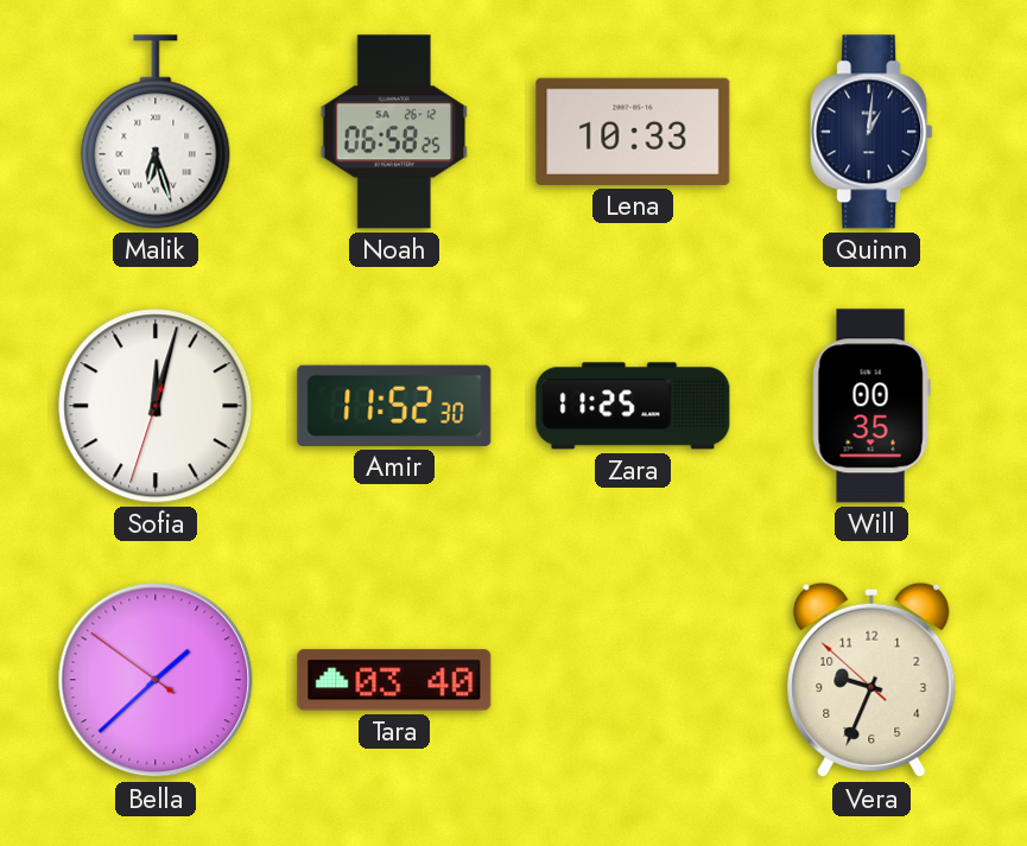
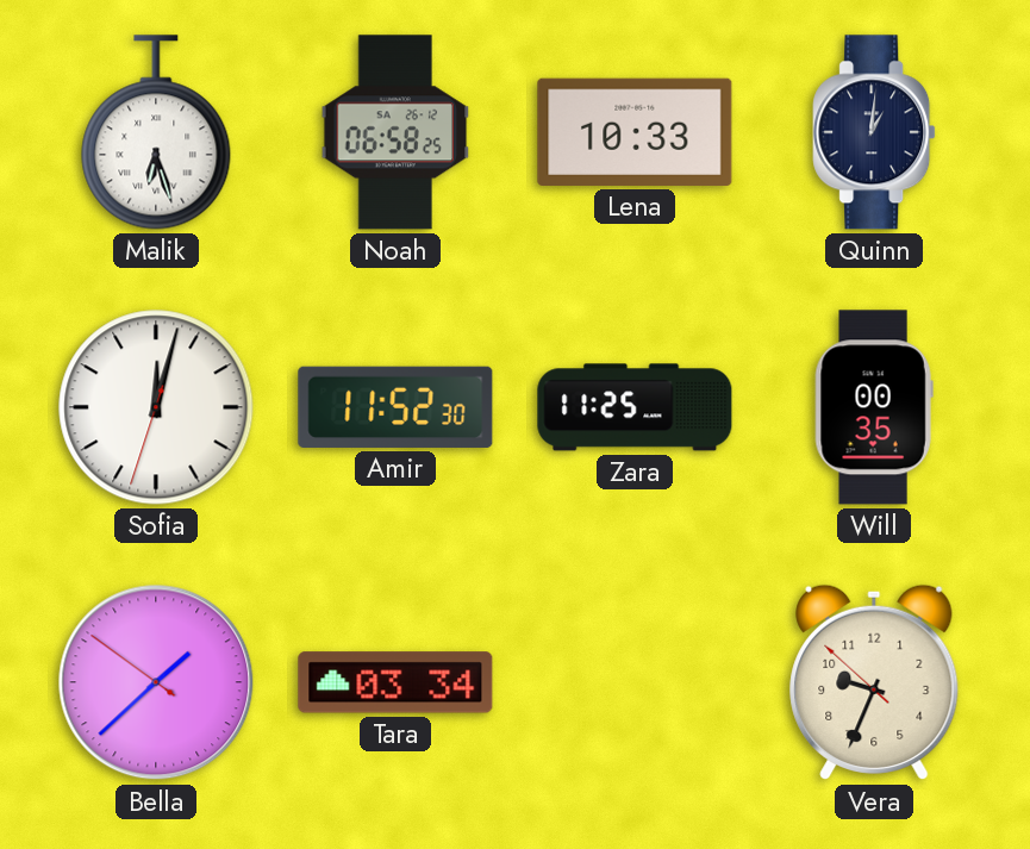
Tara: 03:40 -> 03:34 (395, 682)
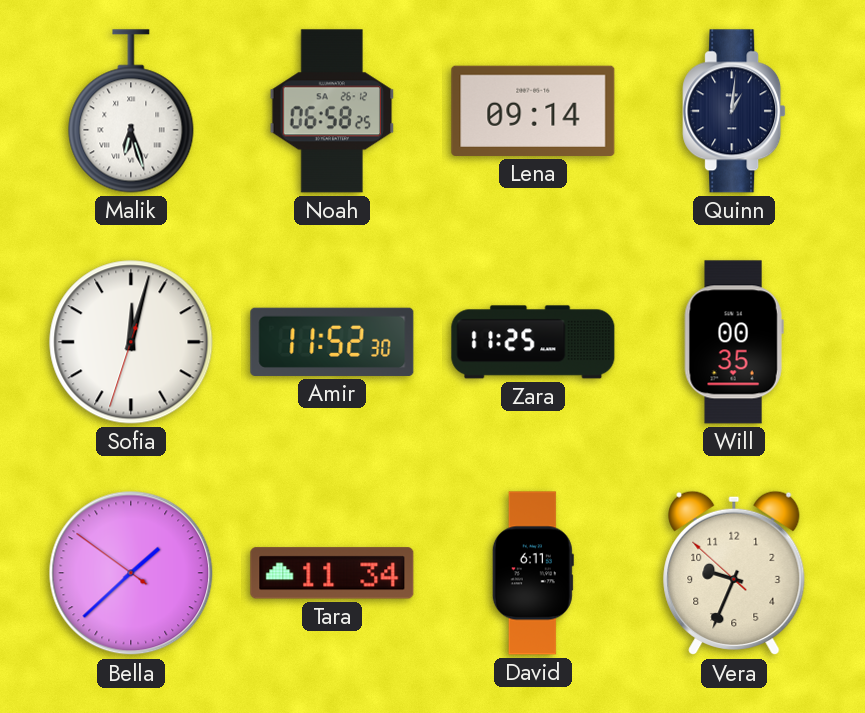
Lena: 10:33 -> 09:14 (533, 111)
Tara: 03:34 -> 11:34 (332, 573)
David: none -> 6:11 (533, 573)
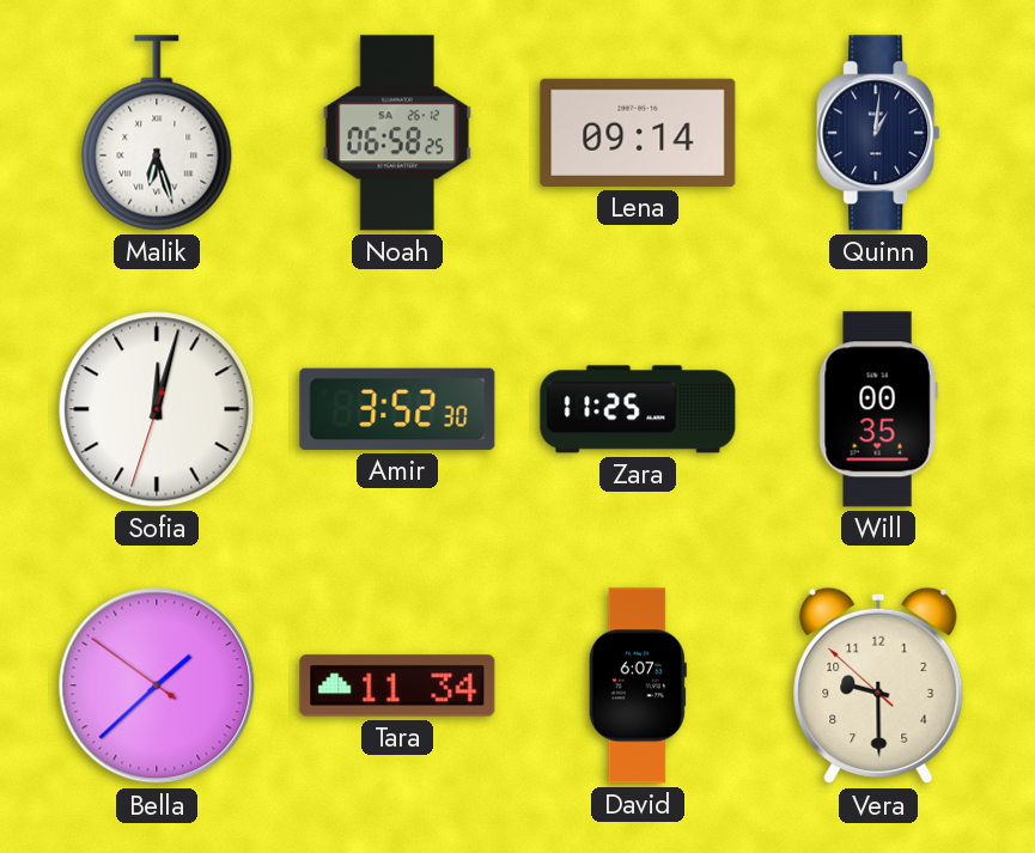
Amir: 11:52 -> 3:52 (397, 409)
David: 6:11 -> 6:07 (638, 686)
Vera: 9:33 -> 9:29 (878, 686)
